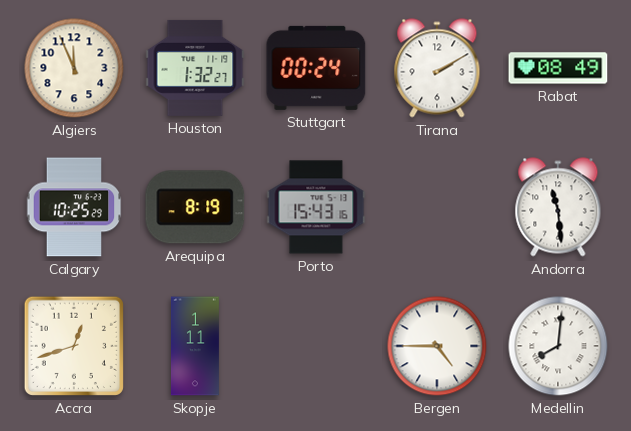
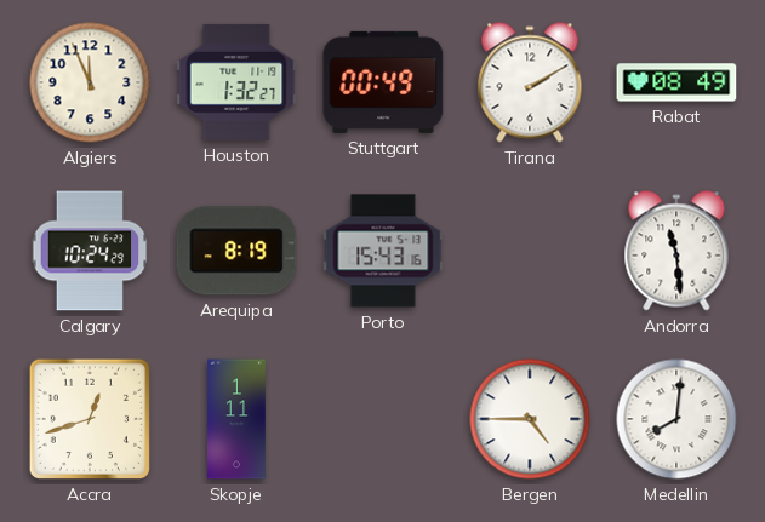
Stuttgart: 00:24 -> 00:49 (383, 82)
Calgary: 10:25 -> 10:24 (90, 251)
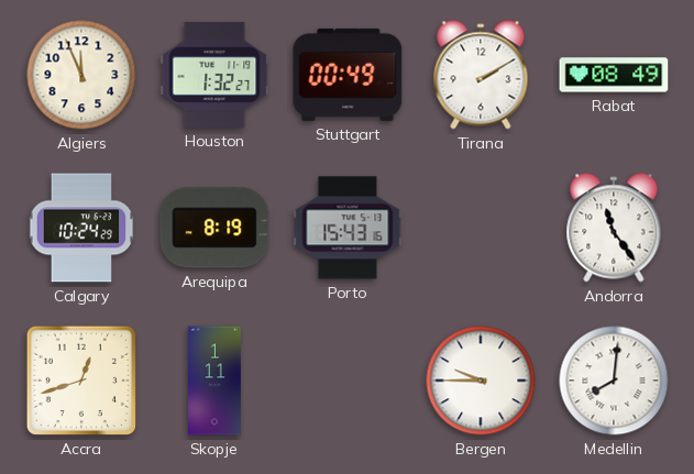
Andorra: 11:29 -> 11:24 (614, 228)
Bergen: 4:45 -> 9:45 (481, 381)
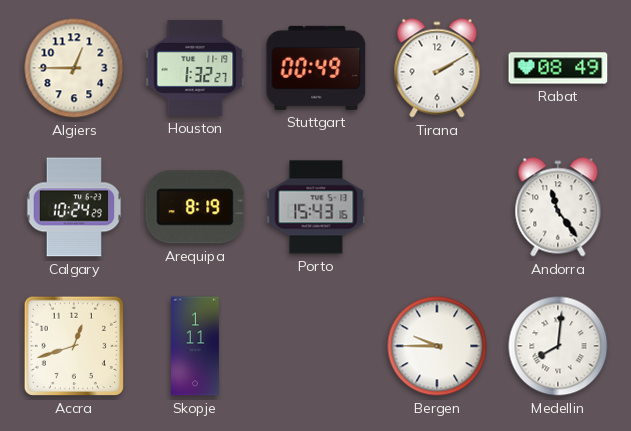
Algiers: 11:56 -> 12:45 (74, 68)
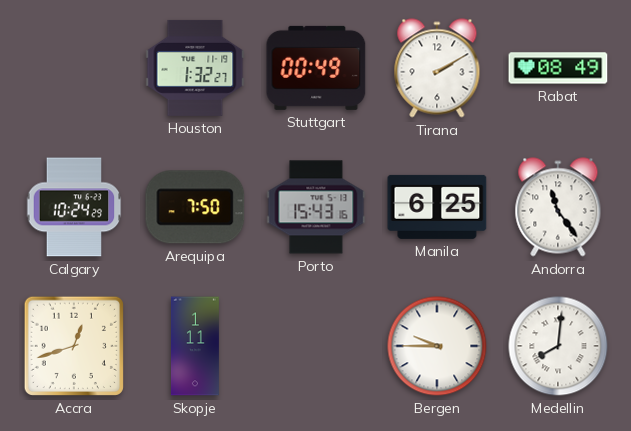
Algiers: 12:45 -> none (74, 68)
Arequipa: 8:19 -> 7:50 (195, 207)
Manila: none -> 6:25 (437, 207)
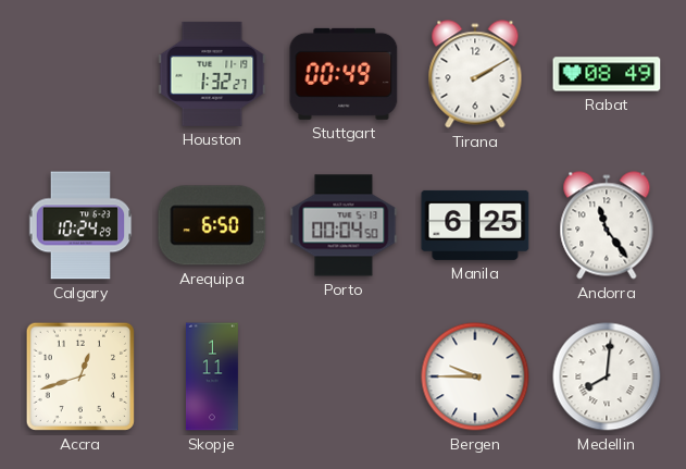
Arequipa: 7:50 -> 6:50 (212, 225)
Porto: 15:43 -> 00:04 (344, 225)
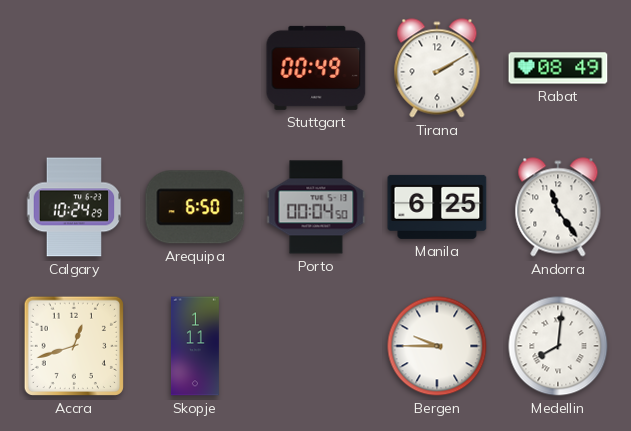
Houston: 1:32 -> none (212, 74)
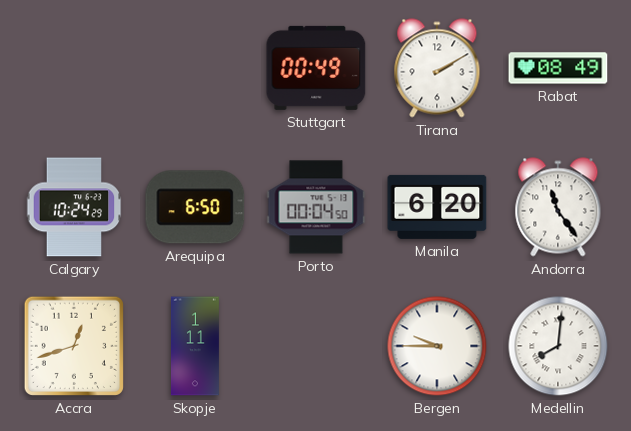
Manila: 6:25 -> 6:20 (437, 207)
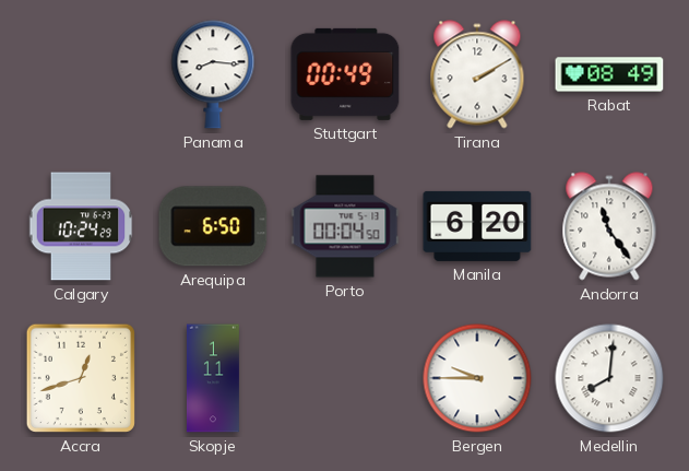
Panama: none -> 8:16 (213, 74)
